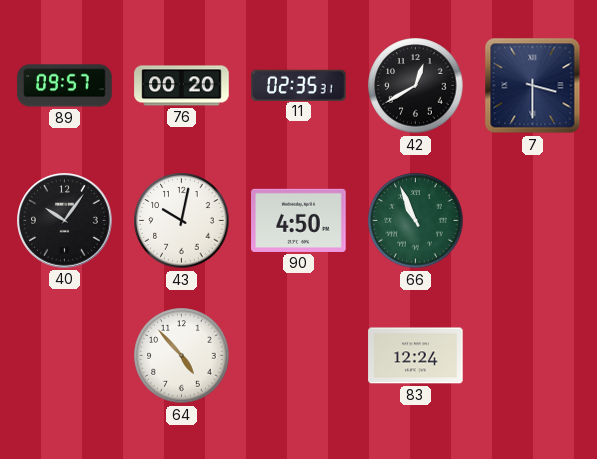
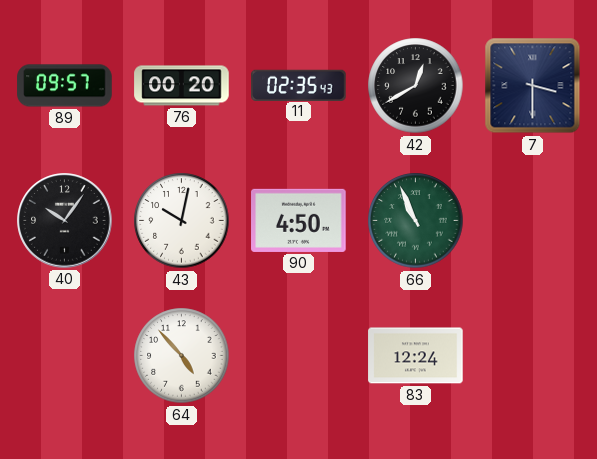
11: 02:35:31 -> 02:35:43 (299, 85)
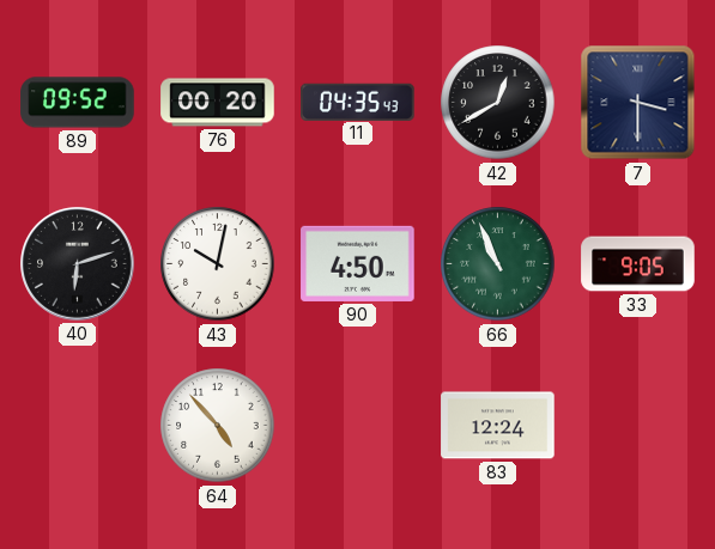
89: 09:57 -> 09:52 (78, 103)
11: 02:35 -> 04:35 (358, 102)
40: 10:06 -> 6:12 (78, 264)
33: none -> 9:05 (638, 264)
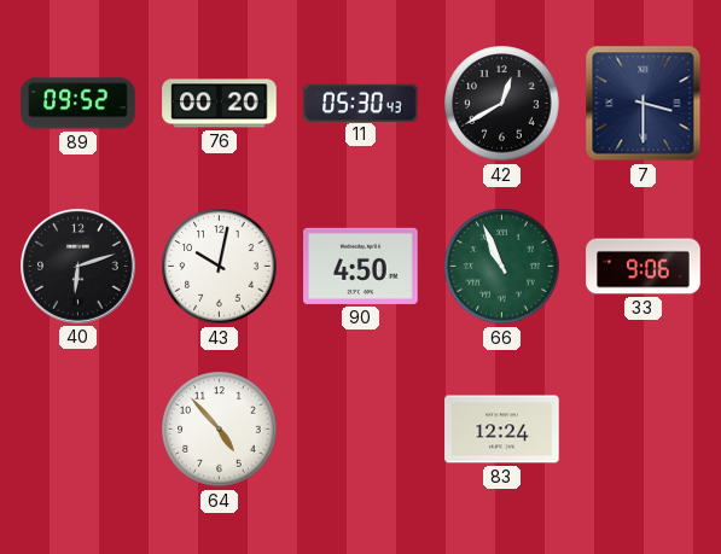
11: 04:35 -> 05:30 (361, 103)
33: 9:05 -> 9:06 (644, 267)
